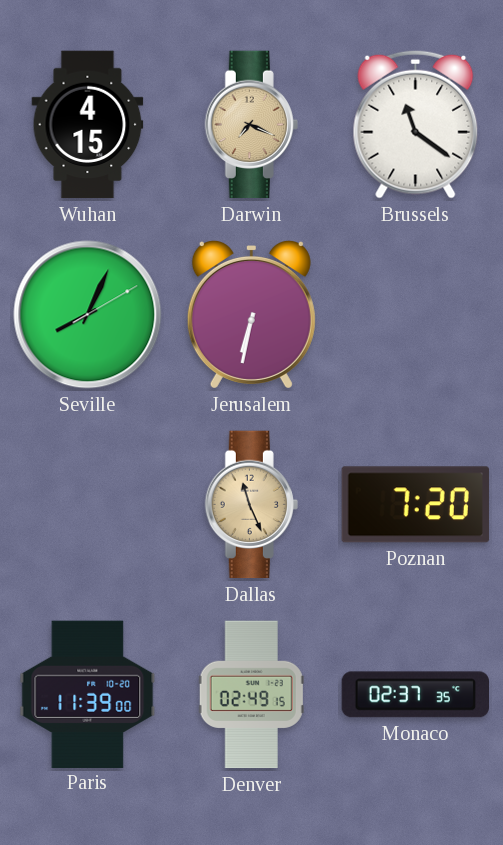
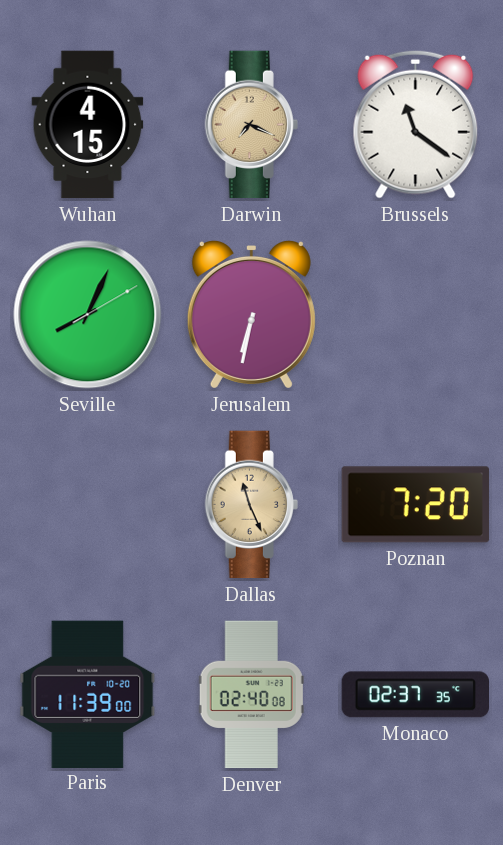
Denver: 02:49 -> 02:40 (251, 695)
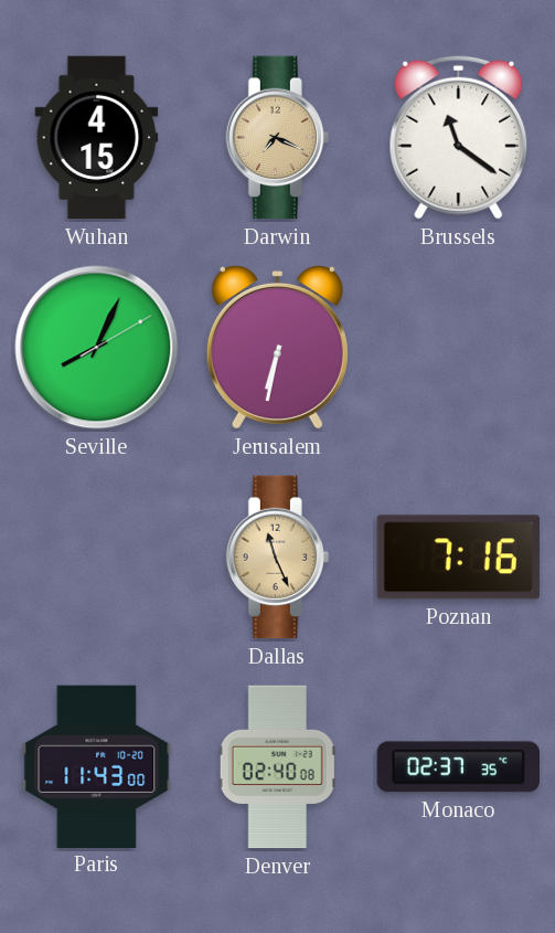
Poznan: 7:20 -> 7:16 (458, 558)
Paris: 11:39 -> 11:43 (97, 766)
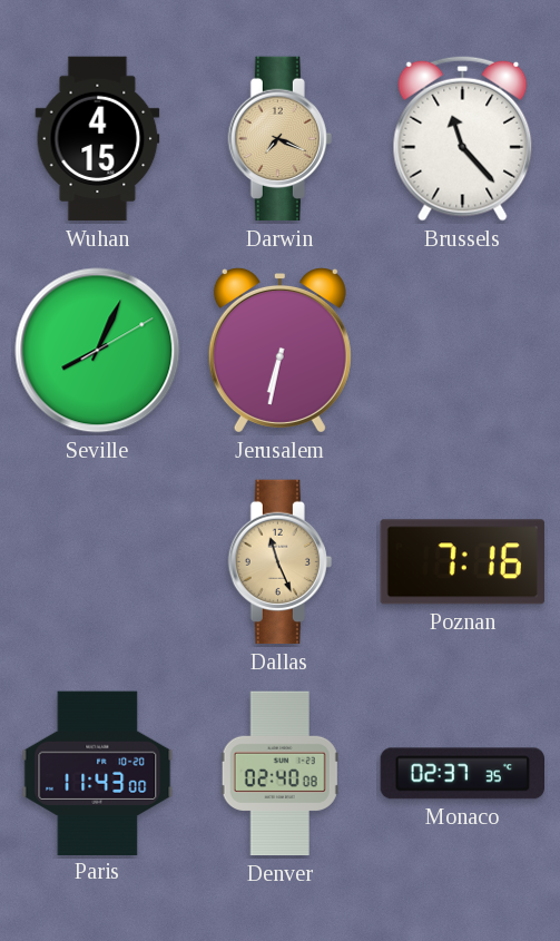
Brussels: 11:21 -> 11:23 (463, 138)
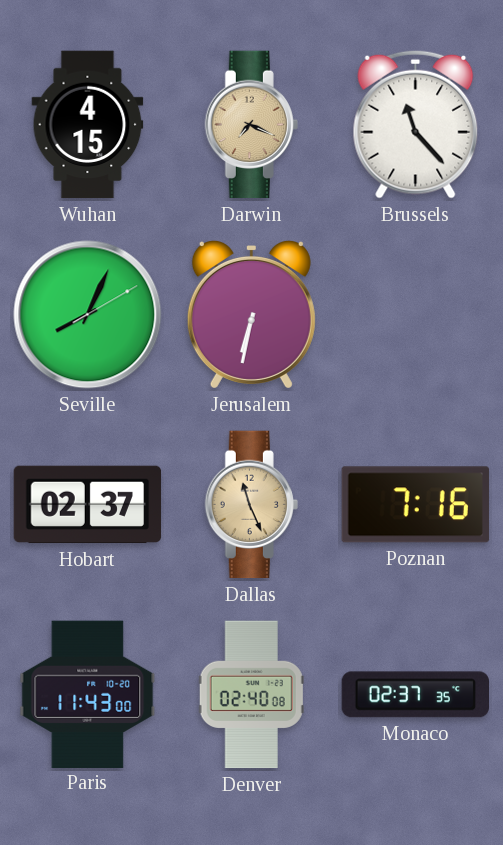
Hobart: none -> 02:37 (88, 505)
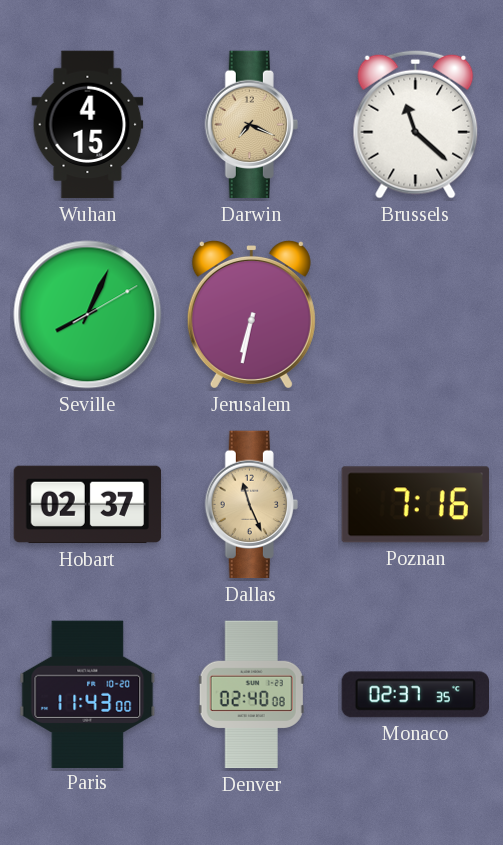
Brussels: 11:23 -> 11:22 (416, 124)
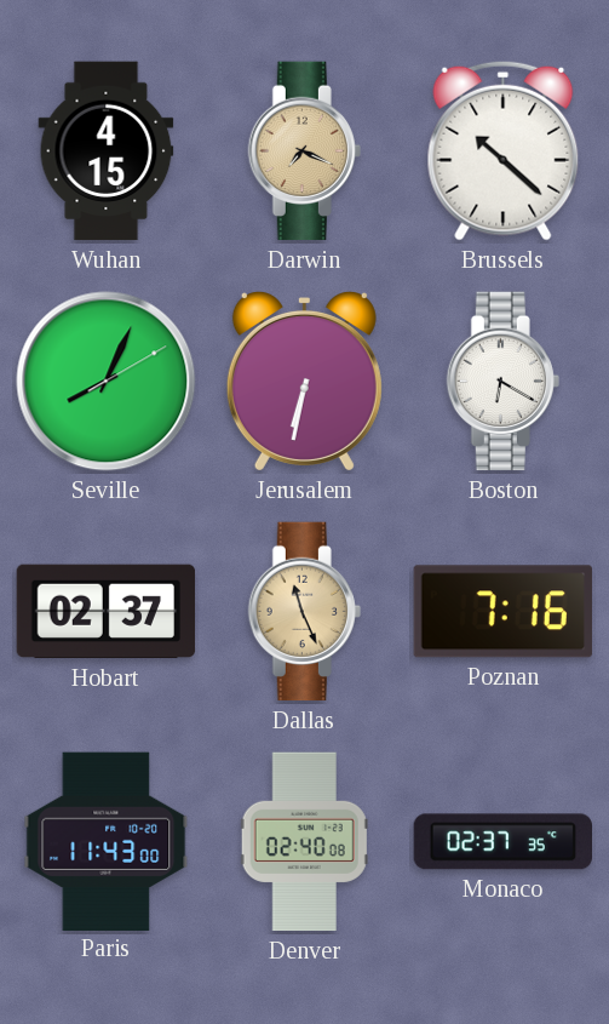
Brussels: 11:22 -> 10:22 (504, 150)
Boston: none -> 6:20 (502, 382)
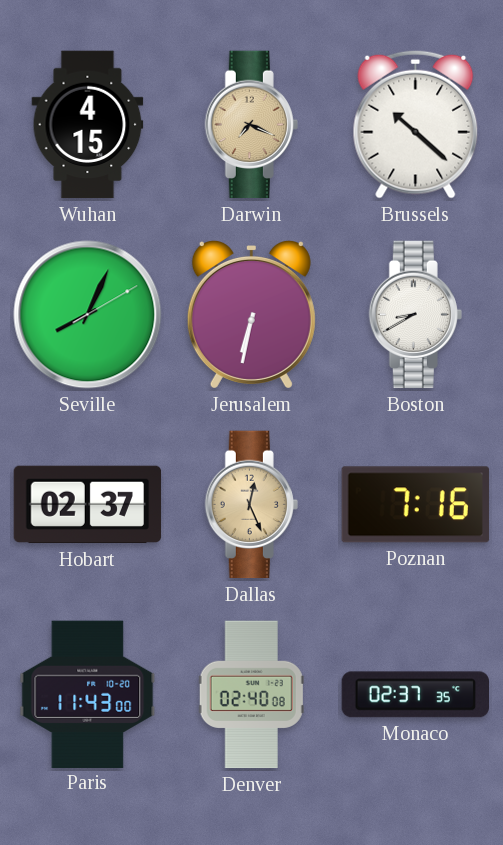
Boston: 6:20 -> 8:40 (415, 315)
Dallas: 11:26 -> 12:26 (251, 505)
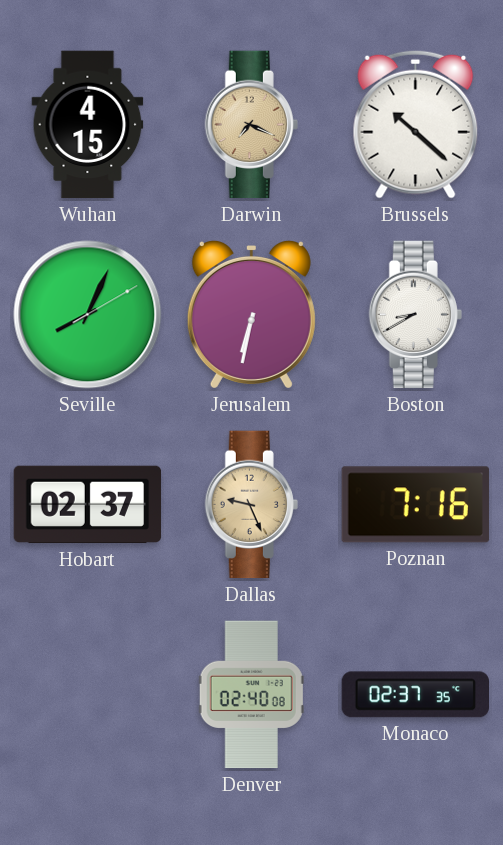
Dallas: 12:26 -> 9:26 (251, 505)
Paris: 11:43 -> none (88, 694)
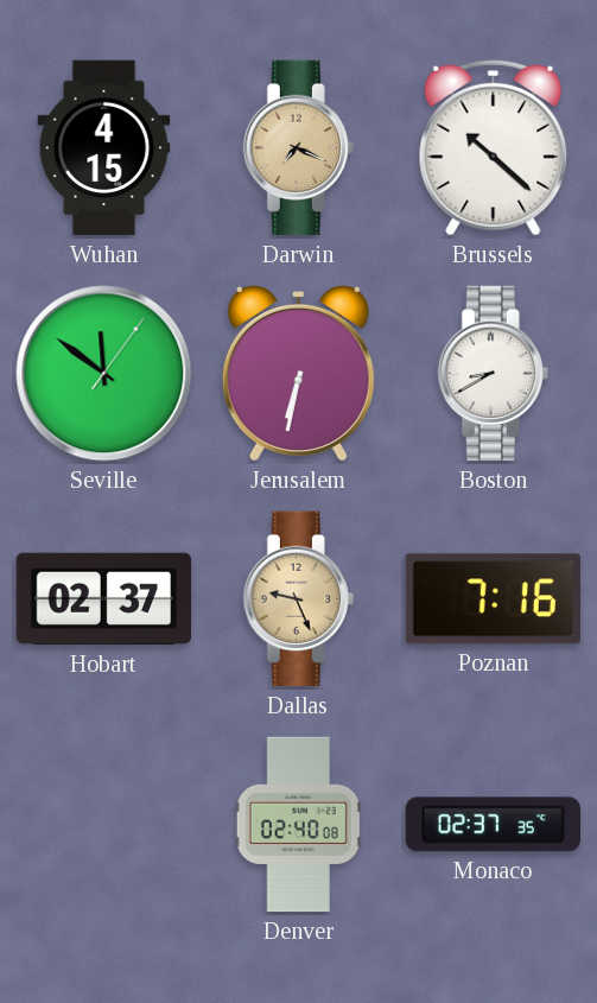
Seville: 8:04 -> 11:51 (104, 374)
